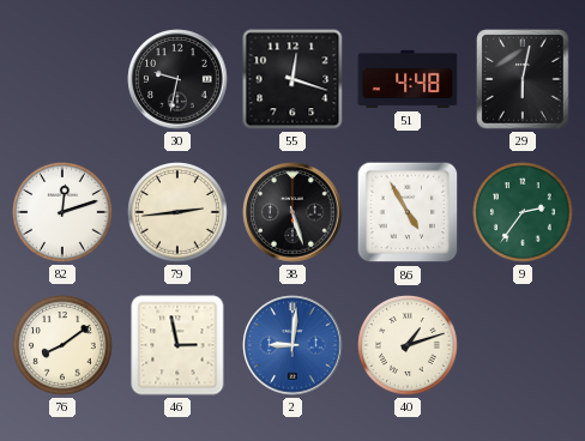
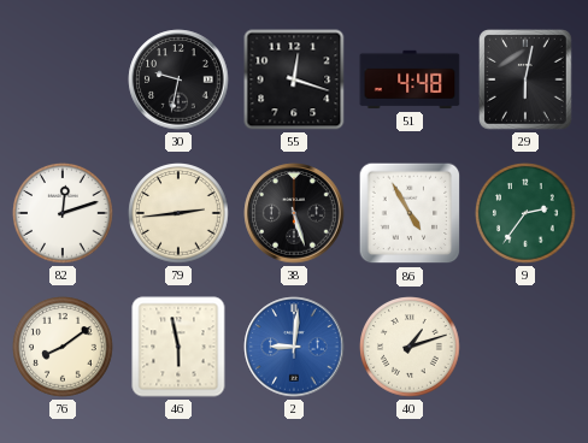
46: 2:58 -> 5:58 (178, 347)
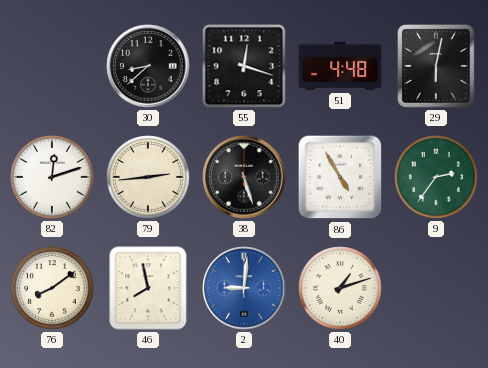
30: 9:32 -> 8:38 (148, 66)
46: 5:58 -> 7:58 (148, 288)
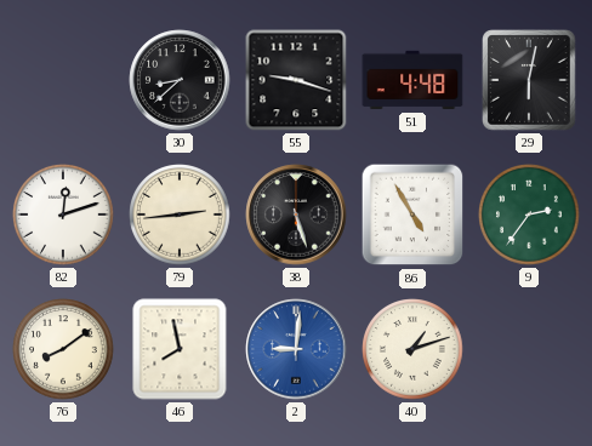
55: 12:18 -> 9:18 (296, 80)
